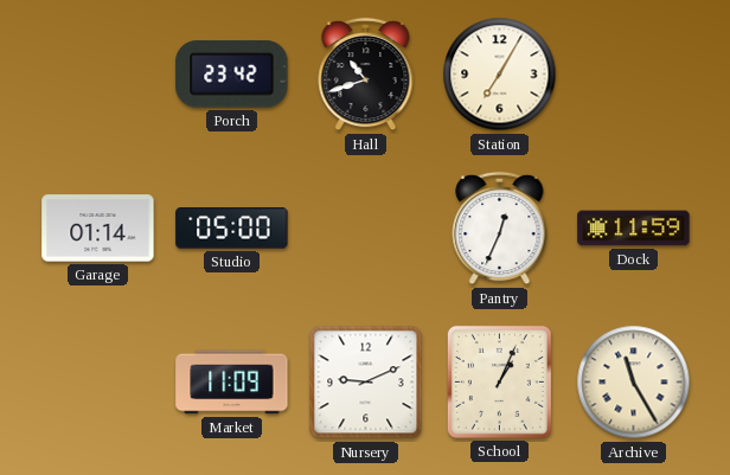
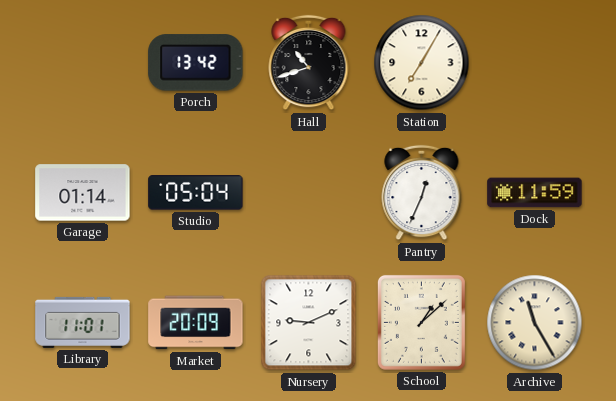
Porch: 23:42 -> 13:42 (196, 63)
Studio: 05:00 -> 05:04 (196, 193)
Library: none -> 11:01 (83, 322)
Market: 11:09 -> 20:09 (196, 323)
School: 1:04 -> 1:08 (421, 322)
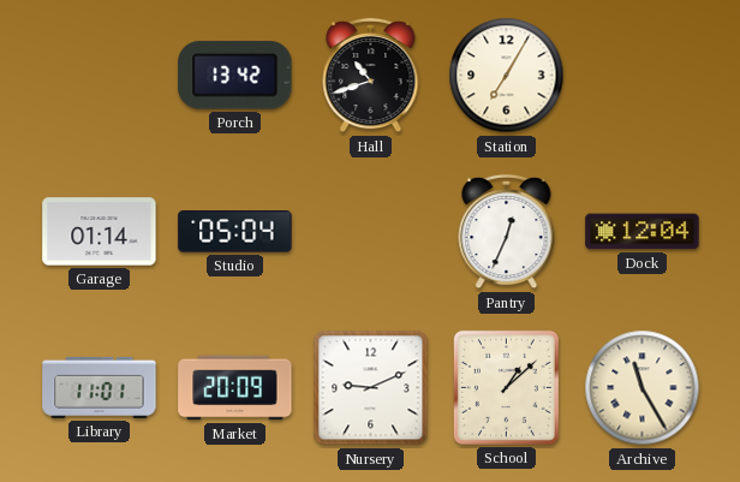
Dock: 11:59 -> 12:04 (643, 232)
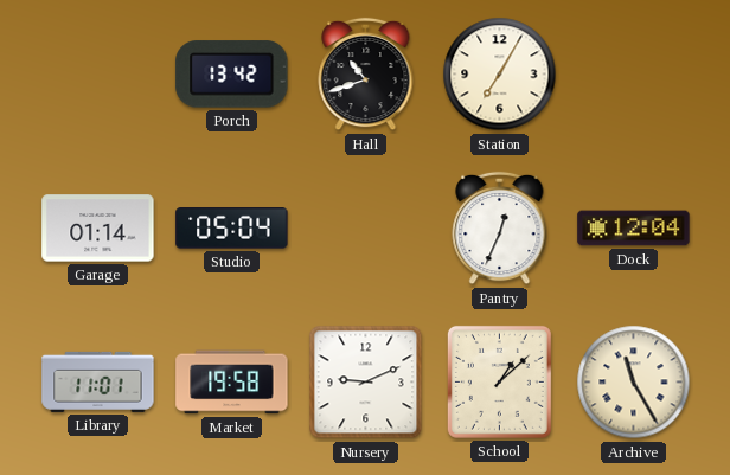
Market: 20:09 -> 19:58 (232, 383)
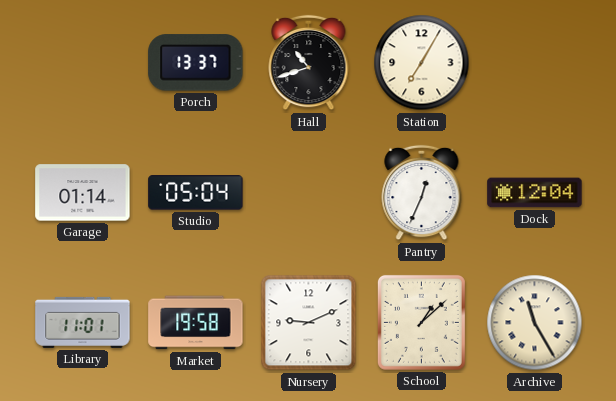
Porch: 13:42 -> 13:37 (196, 63)
